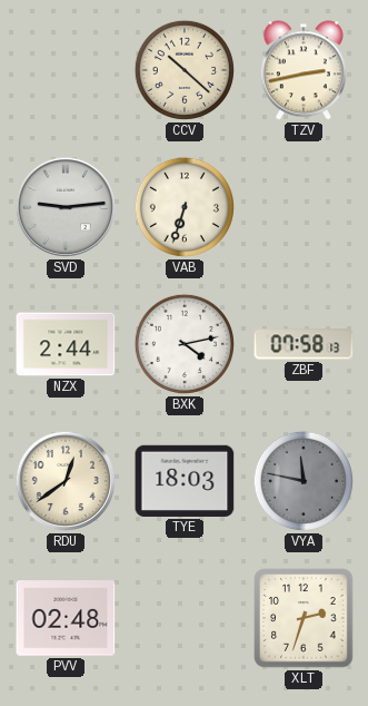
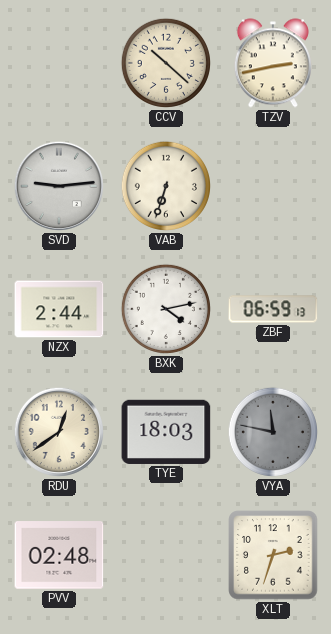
ZBF: 07:58 -> 06:59 (273, 309)
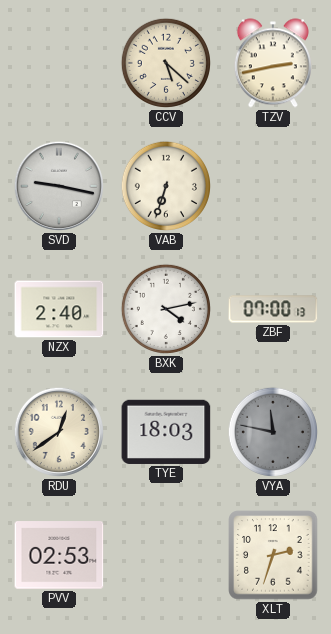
CCV: 10:22 -> 5:22 (166, 63)
SVD: 9:14 -> 9:17 (59, 186)
NZX: 2:44 -> 2:40 (59, 309)
ZBF: 06:59 -> 07:00 (273, 309)
PVV: 02:48 -> 02:53 (59, 555)
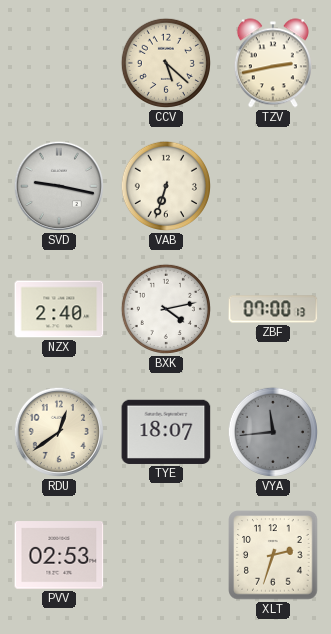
TYE: 18:03 -> 18:07 (166, 432)
VYA: 11:47 -> 11:44 (273, 432)
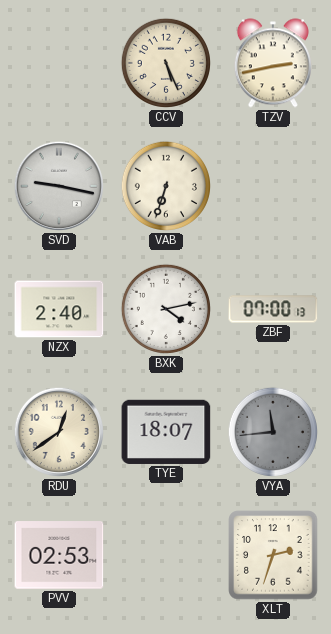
CCV: 5:22 -> 5:26 (166, 63)
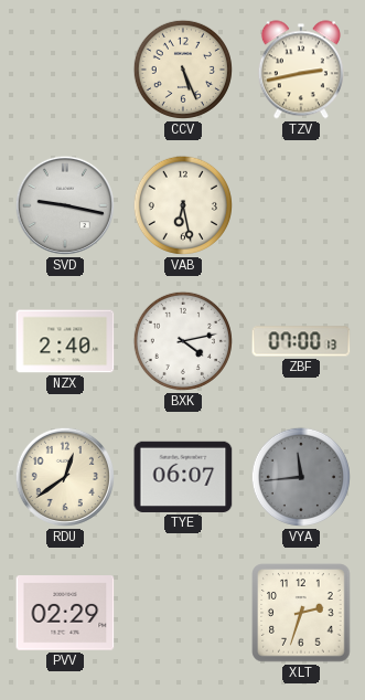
VAB: 6:33 -> 6:28 (183, 205)
TYE: 18:07 -> 06:07 (183, 477)
PVV: 02:53 -> 02:29 (65, 613)
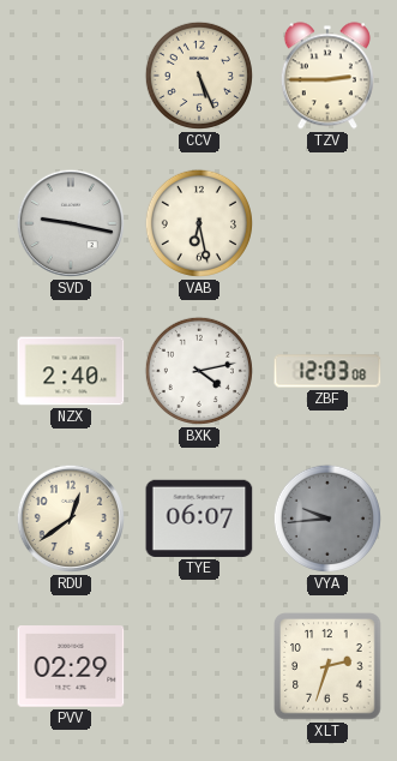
TZV: 2:43 -> 2:45 (327, 76)
ZBF: 07:00 -> 12:03 (327, 371)
VYA: 11:44 -> 9:44 (327, 519)
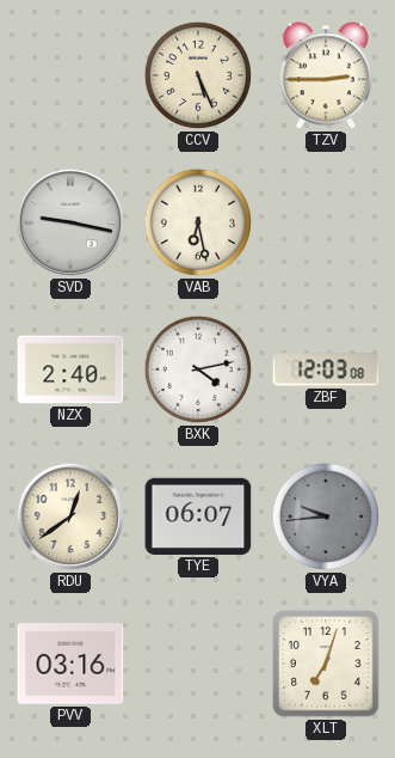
PVV: 02:29 -> 03:16 (70, 664)
XLT: 2:33 -> 7:03 (326, 664)
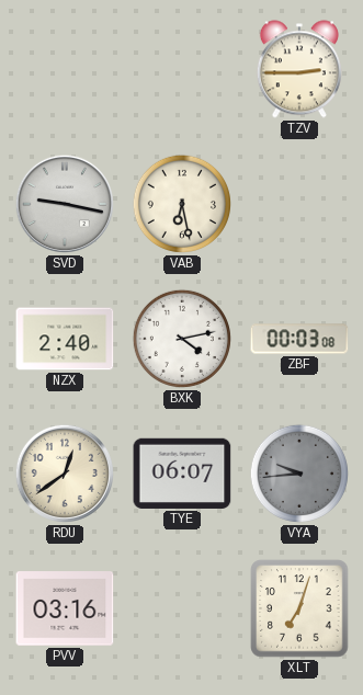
CCV: 5:26 -> none (198, 75)
ZBF: 12:03 -> 00:03 (299, 339)
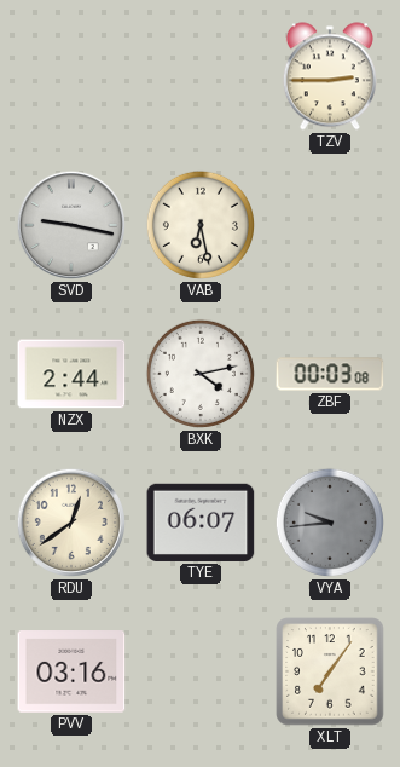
NZX: 2:40 -> 2:44 (71, 374)
XLT: 7:03 -> 7:06 (330, 671)
